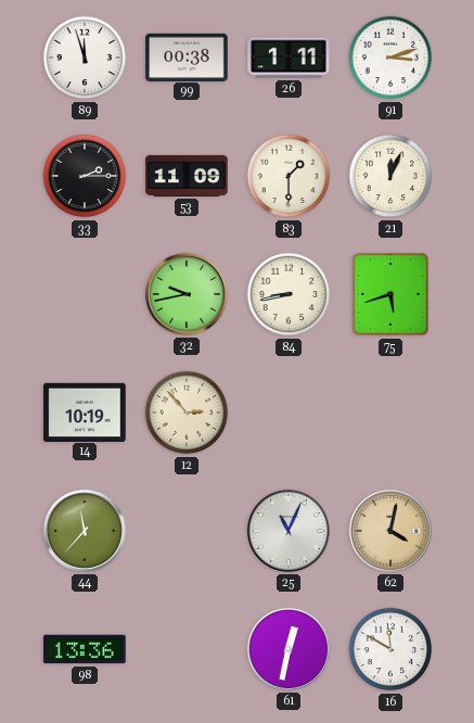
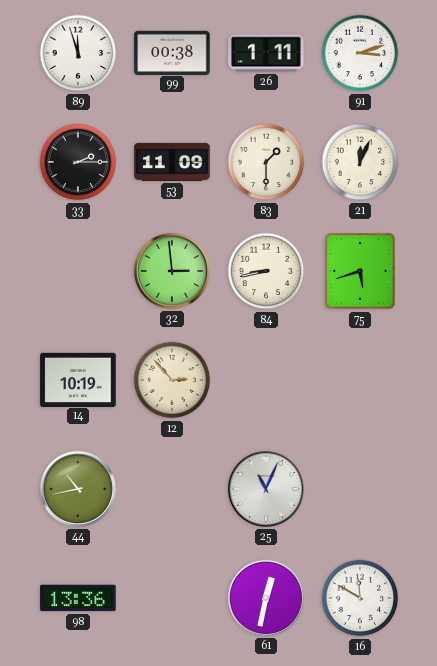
32: 9:43 -> 2:59 (172, 271)
44: 11:37 -> 10:43 (78, 489)
62: 4:02 -> none (390, 531)
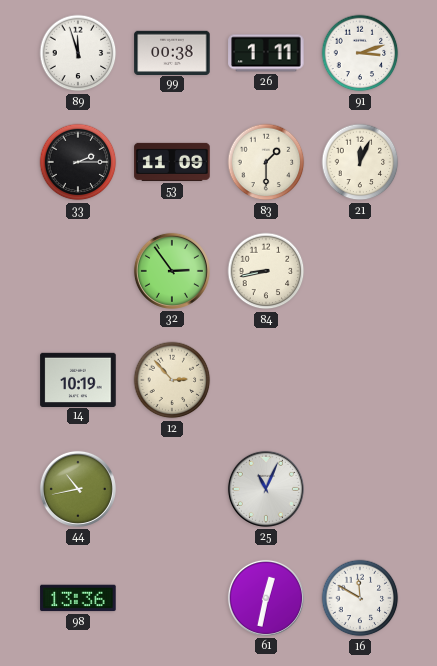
32: 2:59 -> 2:54 (172, 271)
75: 5:42 -> none (360, 271)
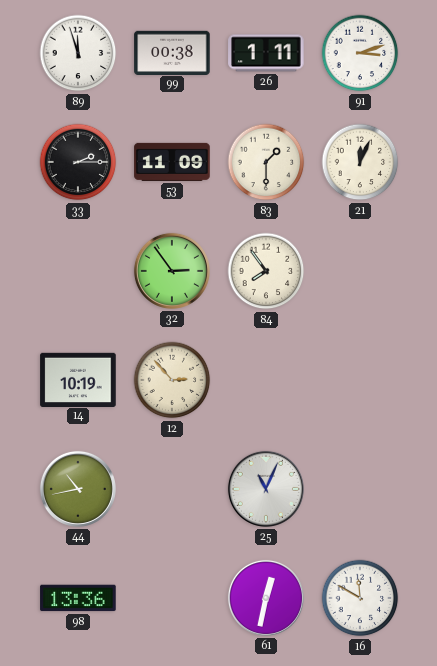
84: 8:43 -> 7:54 (266, 271)
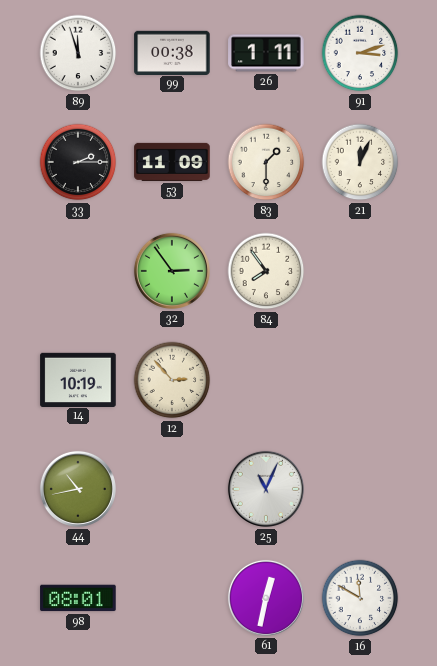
98: 13:36 -> 08:01 (78, 598)
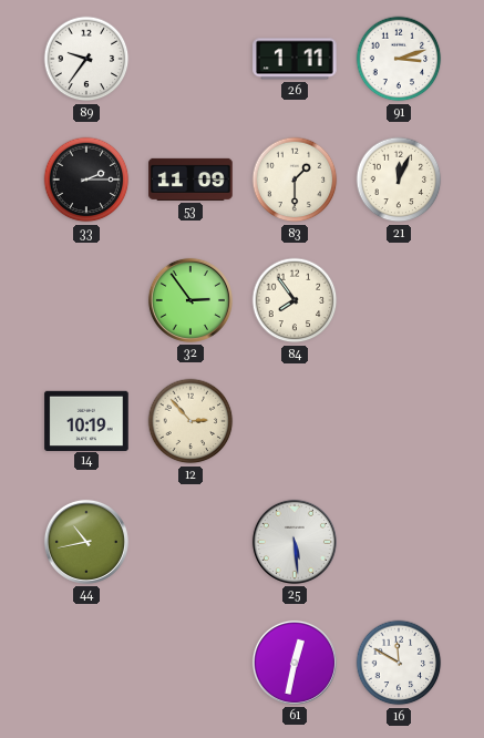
89: 11:57 -> 9:36 (86, 59)
99: 00:38 -> none (172, 52)
25: 11:04 -> 5:29 (295, 542)
98: 08:01 -> none (78, 598)
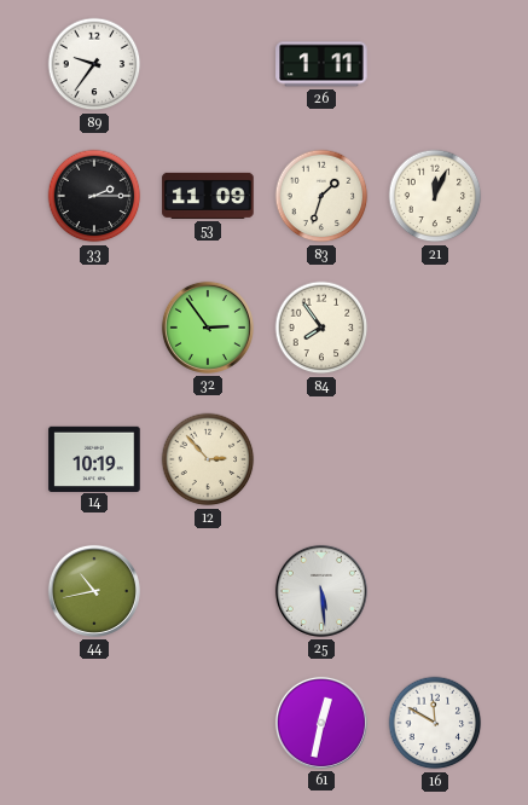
91: 3:12 -> none (399, 59)
83: 1:30 -> 1:33 (321, 196)
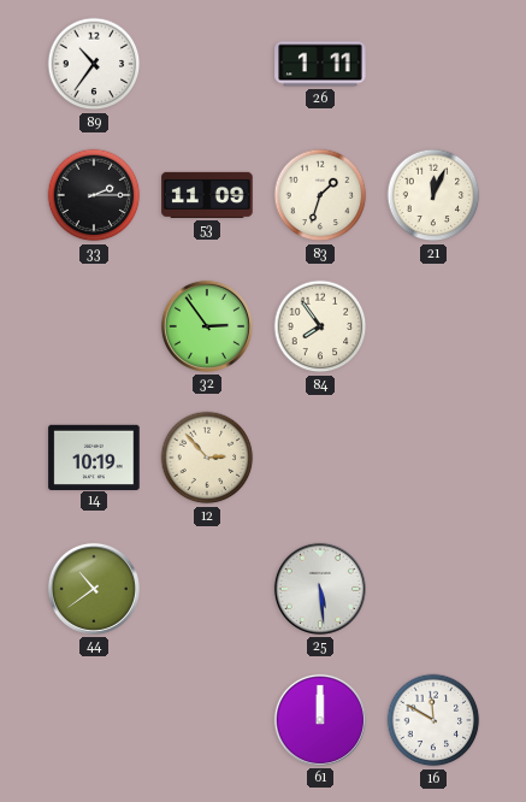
89: 9:36 -> 10:36 (94, 64)
44: 10:43 -> 10:39 (94, 589)
61: 12:32 -> 12:00 (320, 720)
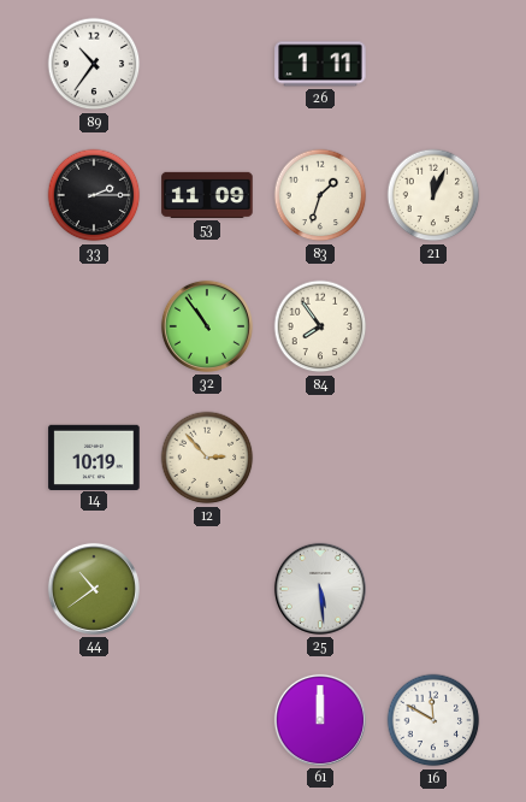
32: 2:54 -> 10:54 (207, 326)
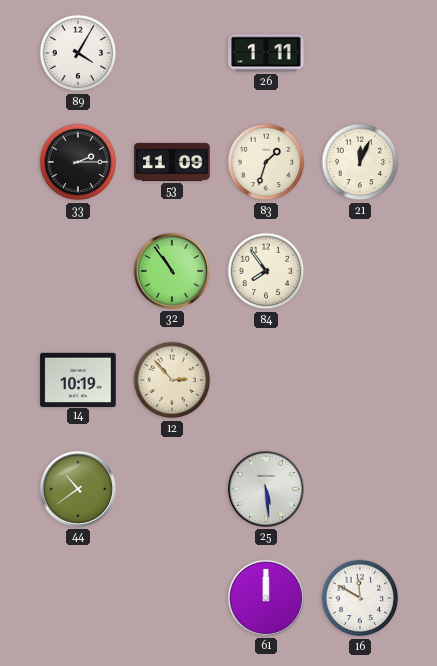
89: 10:36 -> 4:05 (78, 53)
